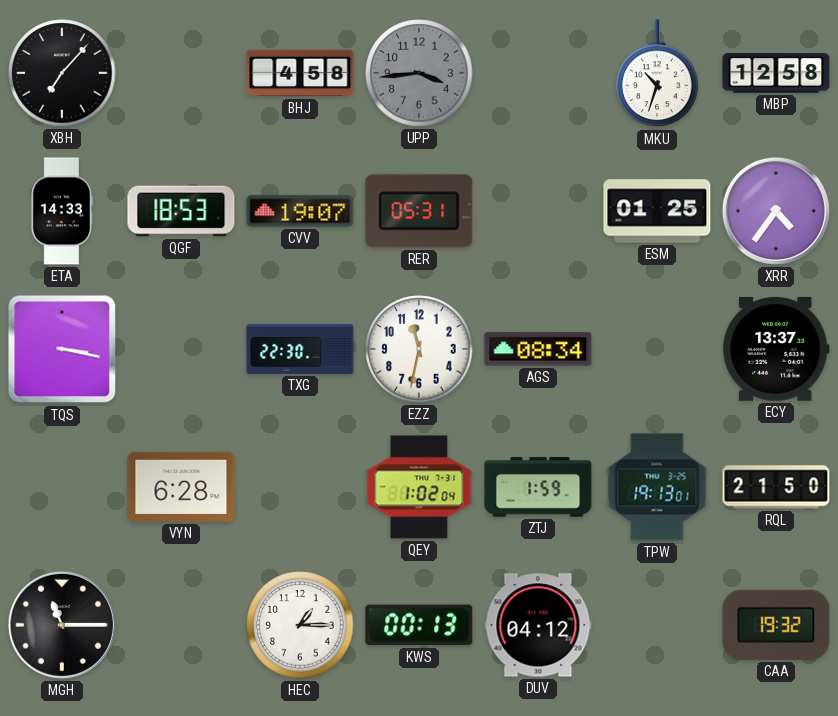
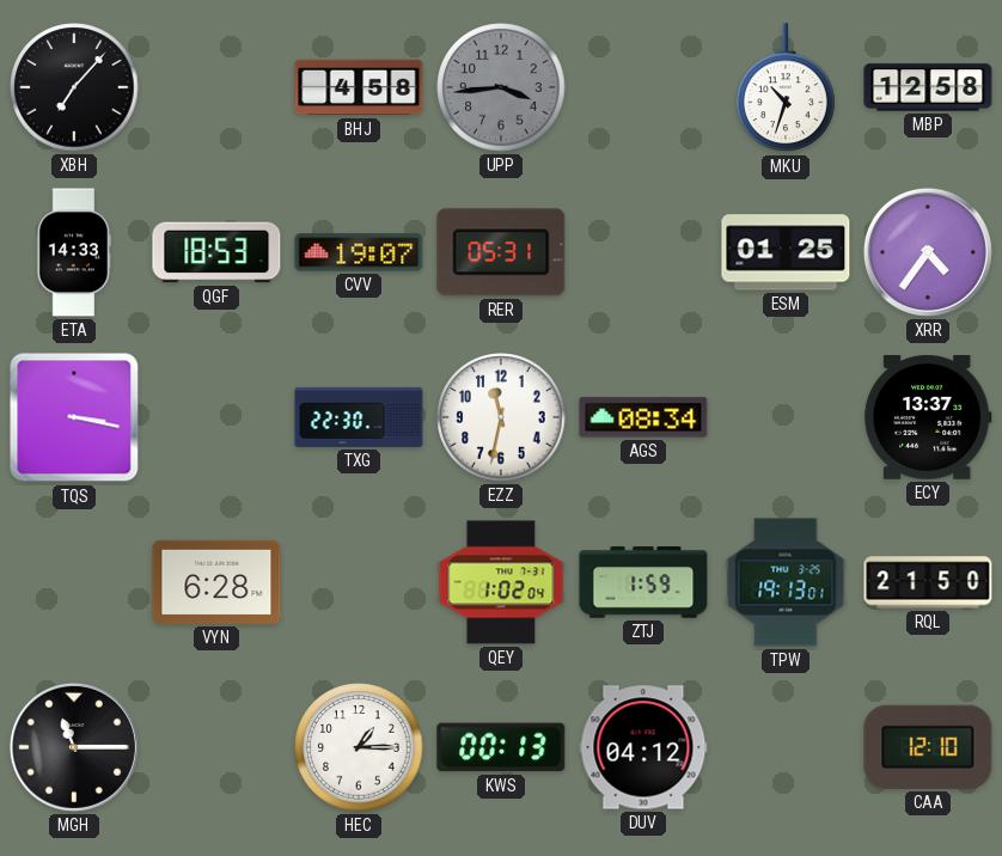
CAA: 19:32 -> 12:10 (928, 747)
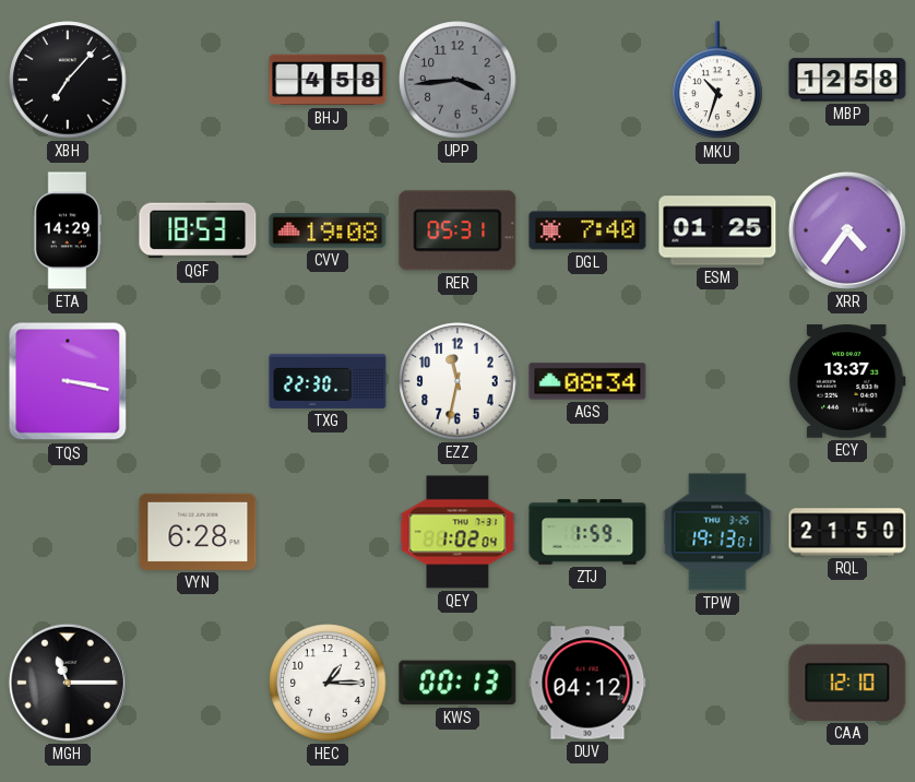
ETA: 14:33 -> 14:29 (67, 230)
CVV: 19:07 -> 19:08 (328, 230)
DGL: none -> 7:40 (587, 230)
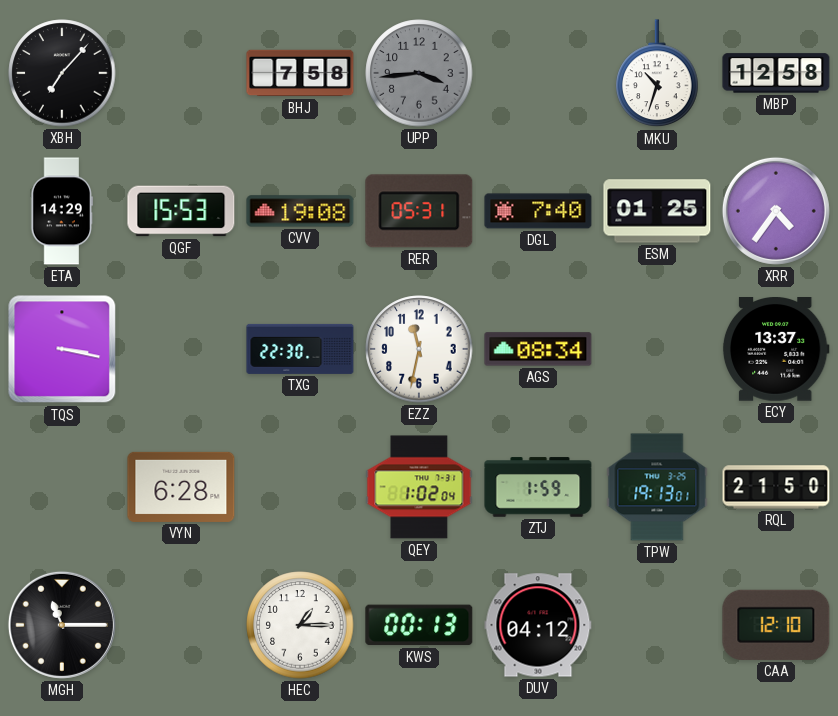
BHJ: 4:58 -> 7:58 (300, 73)
QGF: 18:53 -> 15:53 (181, 211)
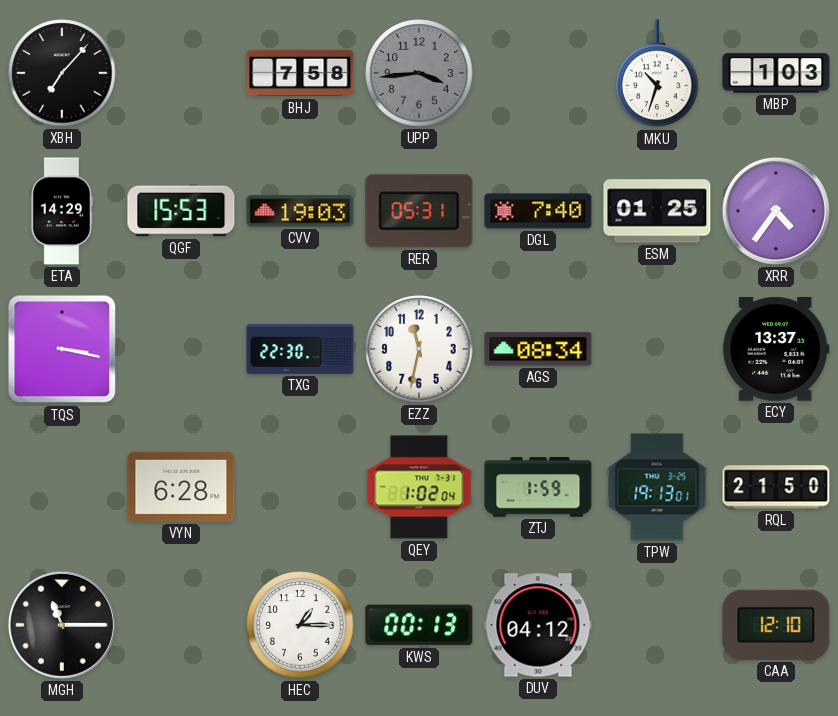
MBP: 12:58 -> 1:03 (776, 73)
CVV: 19:08 -> 19:03 (300, 211)
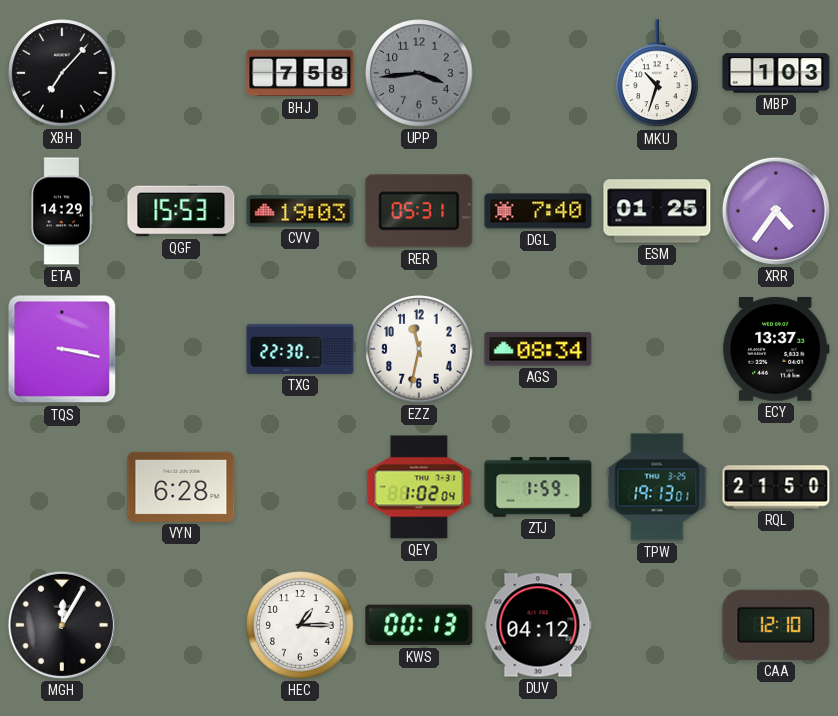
MGH: 11:15 -> 12:05 (62, 625)
